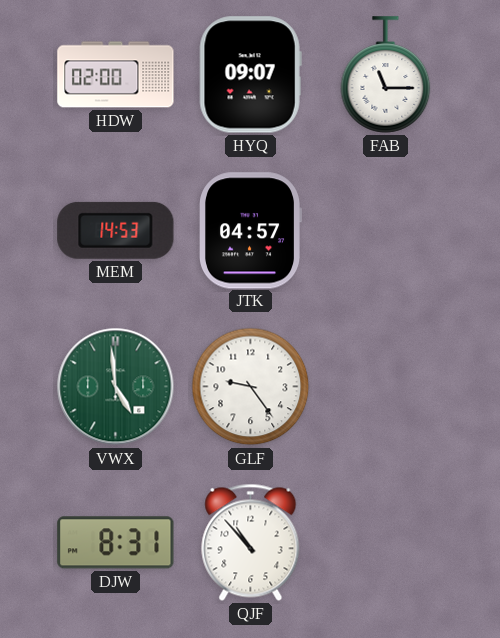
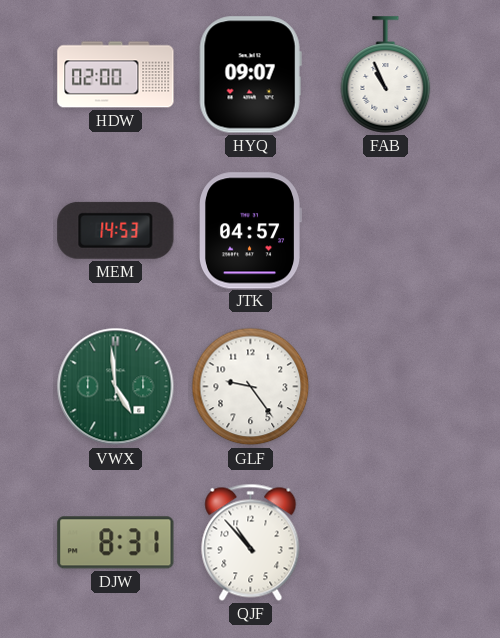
FAB: 11:15 -> 10:56 (386, 75)
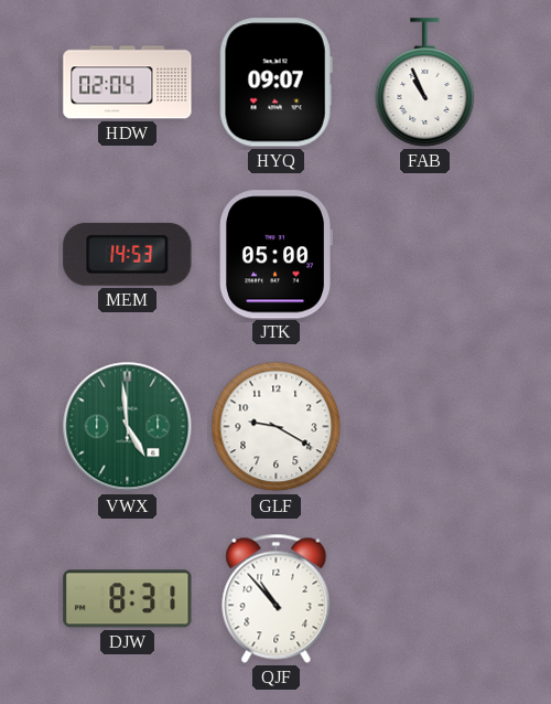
HDW: 02:00 -> 02:04 (128, 83)
JTK: 04:57 -> 05:00 (275, 255)
GLF: 9:24 -> 9:20 (277, 427)
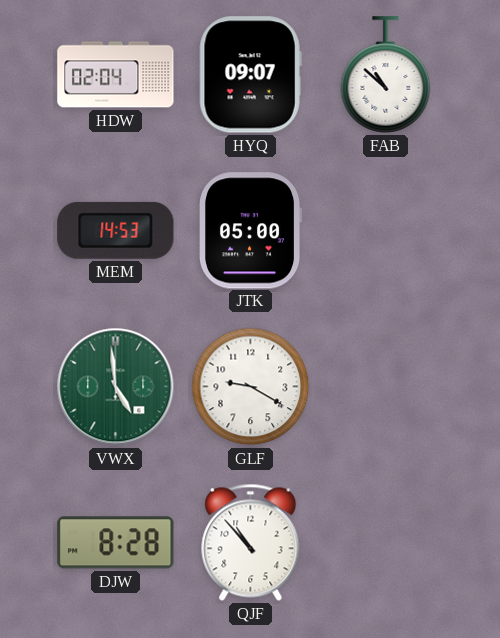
FAB: 10:56 -> 10:52 (386, 75)
DJW: 8:31 -> 8:28 (116, 543)
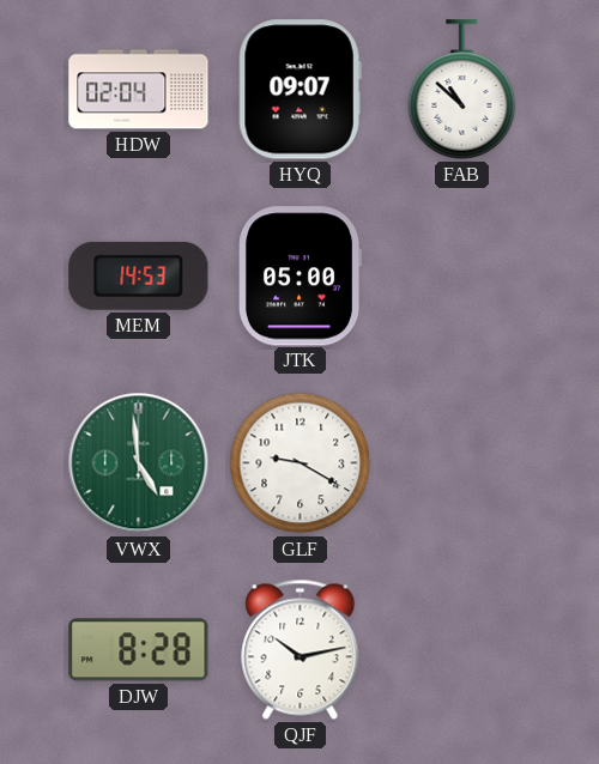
QJF: 10:53 -> 10:13 (301, 649)
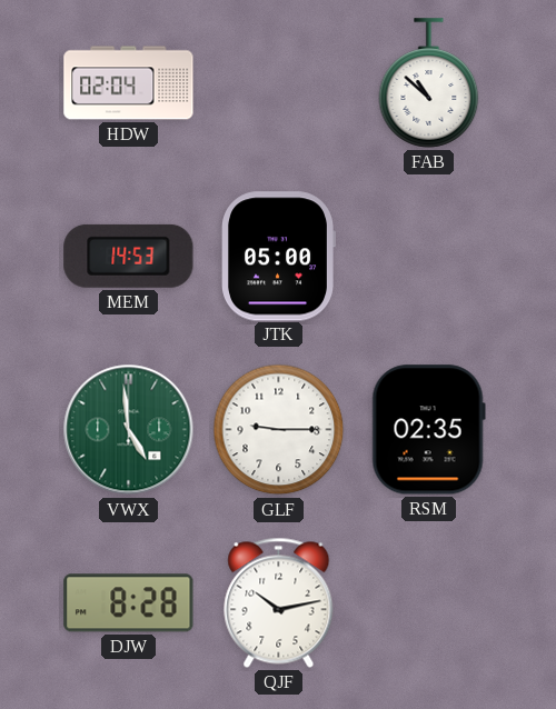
HYQ: 09:07 -> none (299, 90)
GLF: 9:20 -> 9:15 (279, 430)
RSM: none -> 02:35 (428, 430)
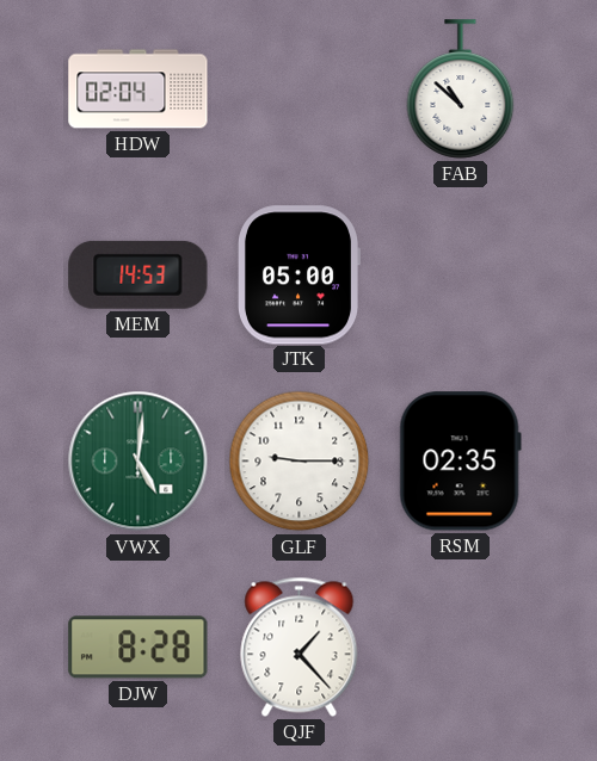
VWX: 4:59 -> 5:01 (139, 462)
QJF: 10:13 -> 1:23 (300, 646)
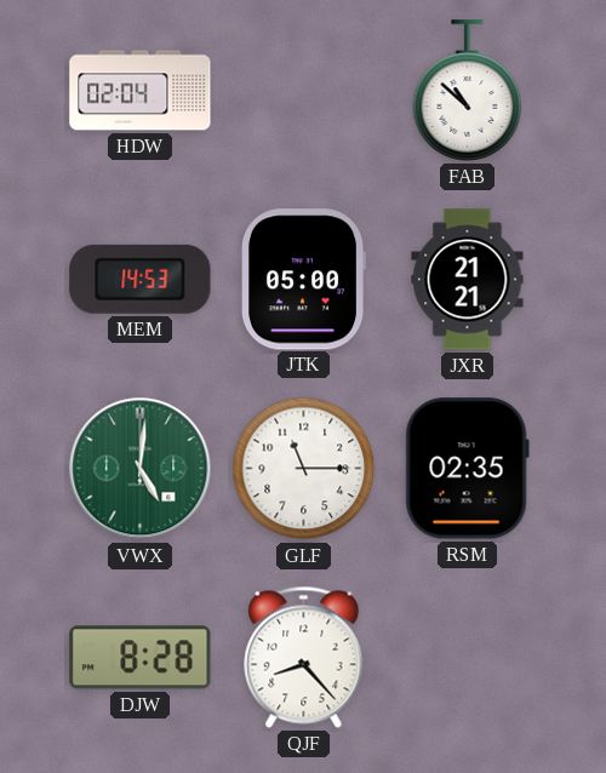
JXR: none -> 21:21 (468, 280)
GLF: 9:15 -> 11:15 (304, 469)
QJF: 1:23 -> 8:23 (304, 657)
